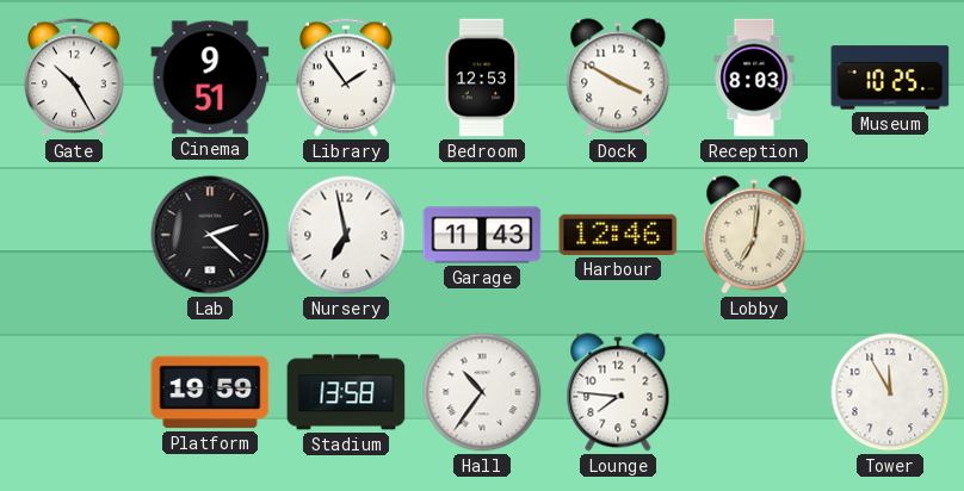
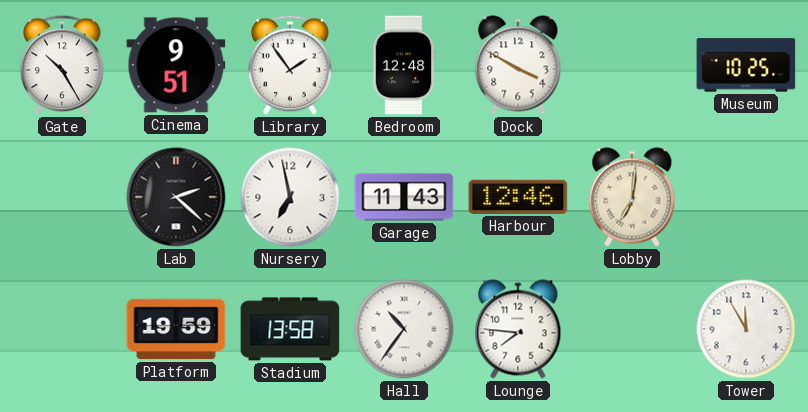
Bedroom: 12:53 -> 12:48 (404, 65)
Reception: 8:03 -> none (754, 77)
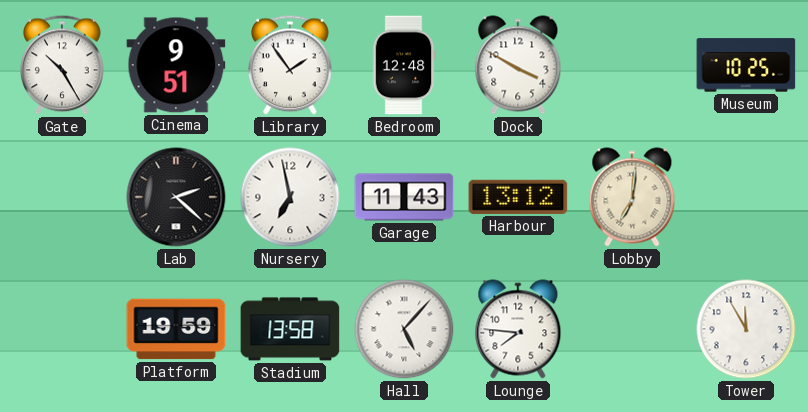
Harbour: 12:46 -> 13:12 (518, 197)
Hall: 10:36 -> 5:07 (404, 329)
